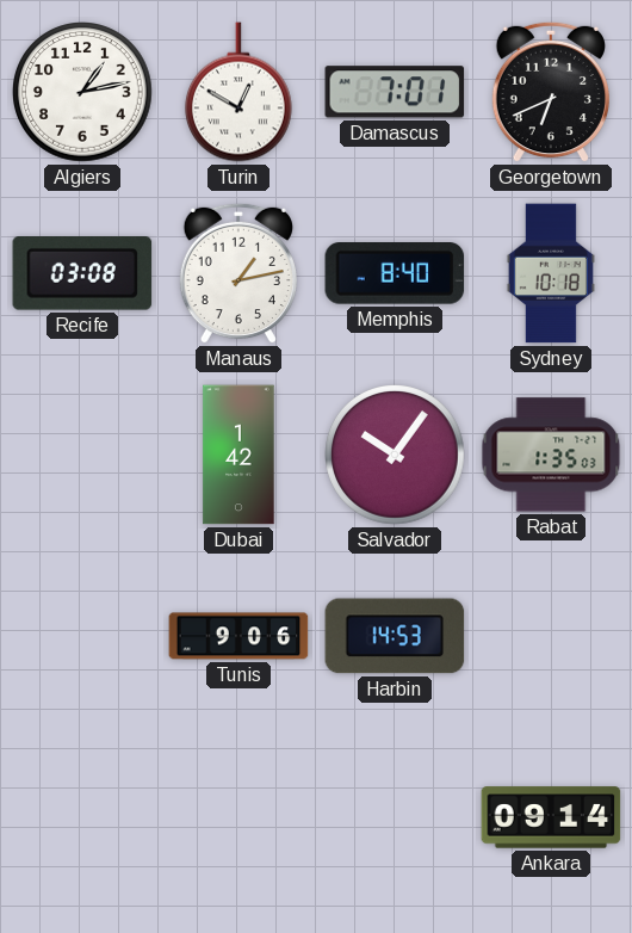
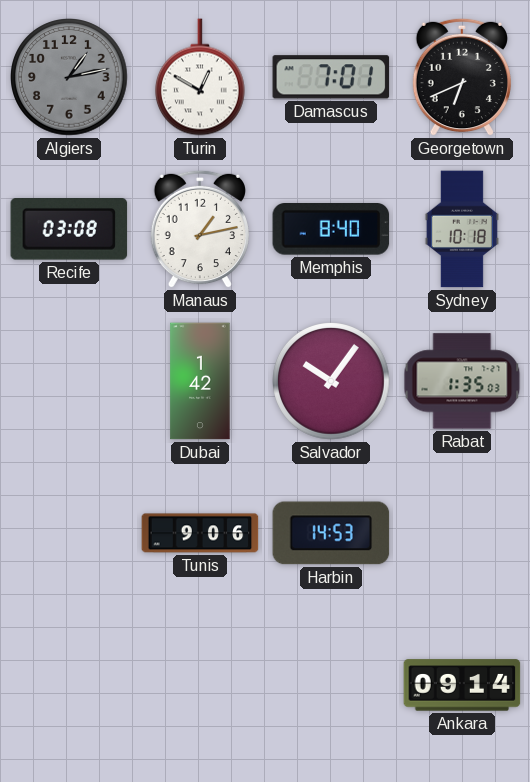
Algiers dial: white -> grey (70, 78)
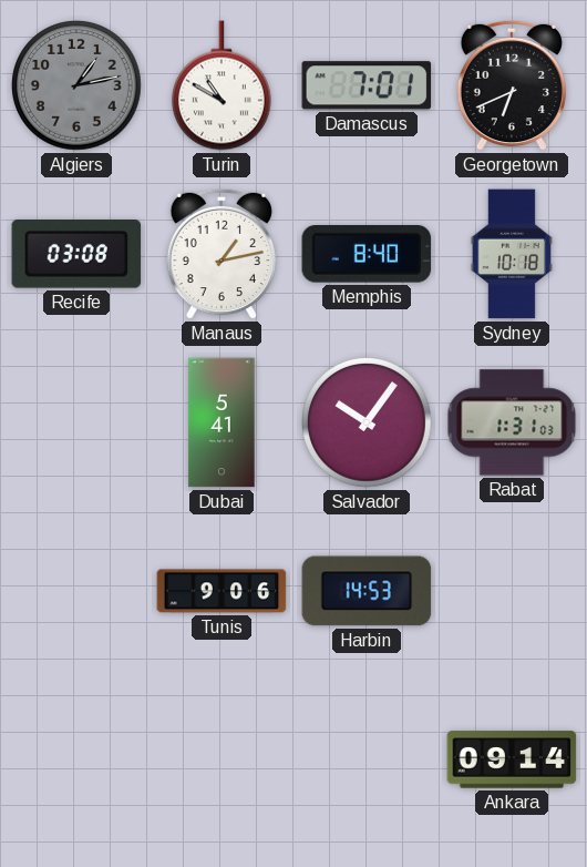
Turin: 12:50 -> 10:50 (222, 85)
Dubai: 1:42 -> 5:41 (222, 422)
Rabat: 1:35 -> 1:31 (512, 422)
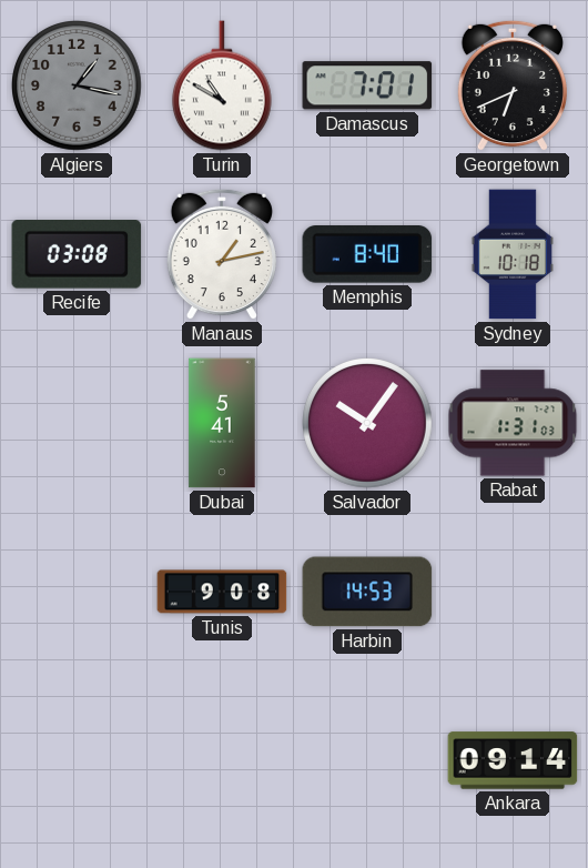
Algiers: 1:13 -> 1:17 (78, 87)
Tunis: 9:06 -> 9:08 (222, 592)
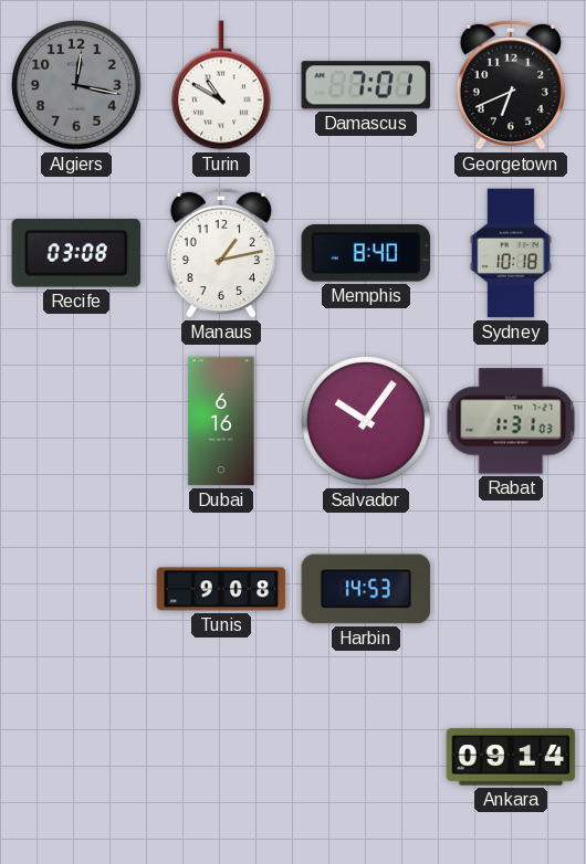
Algiers: 1:17 -> 12:17 (77, 86)
Dubai: 5:41 -> 6:16 (221, 421)
